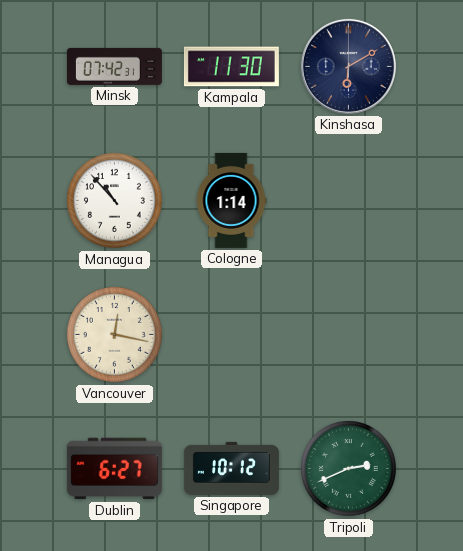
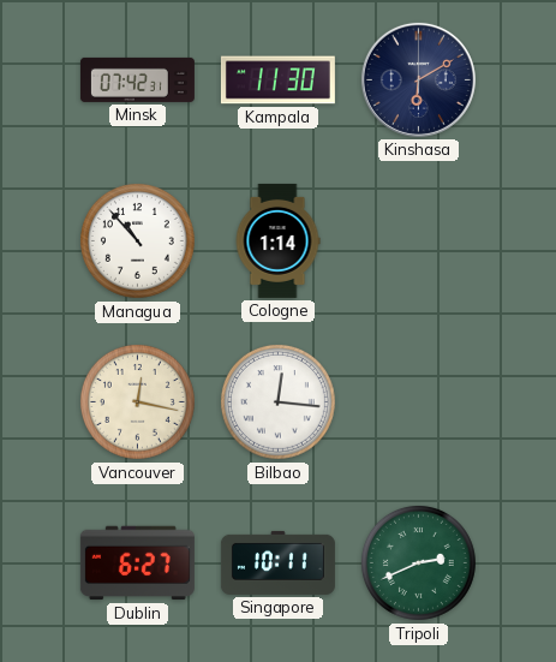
Bilbao: none -> 12:16 (277, 401)
Singapore: 10:12 -> 10:11 (277, 562)
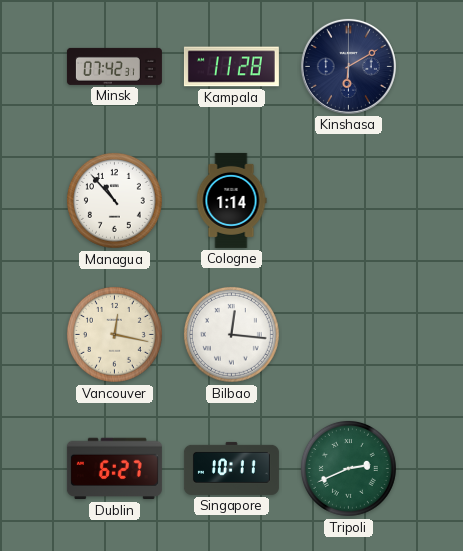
Kampala: 11:30 -> 11:28 (231, 67)
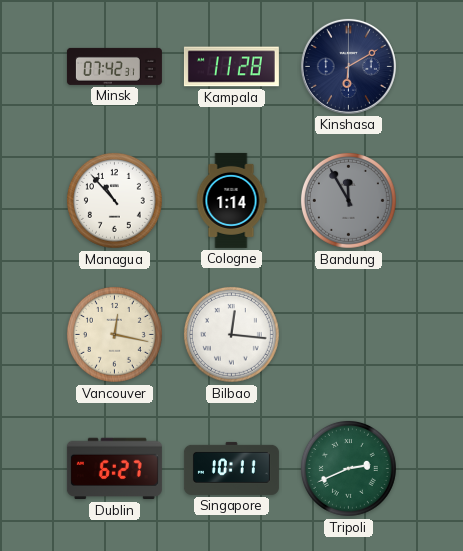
Bandung: none -> 11:55 (348, 200)
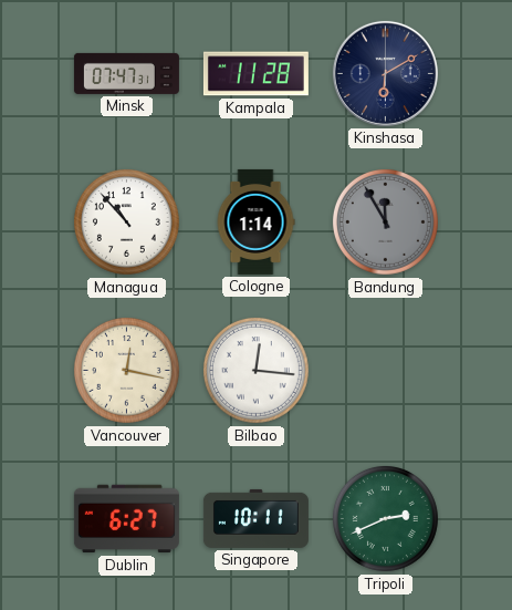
Minsk: 07:42 -> 07:47 (126, 73)
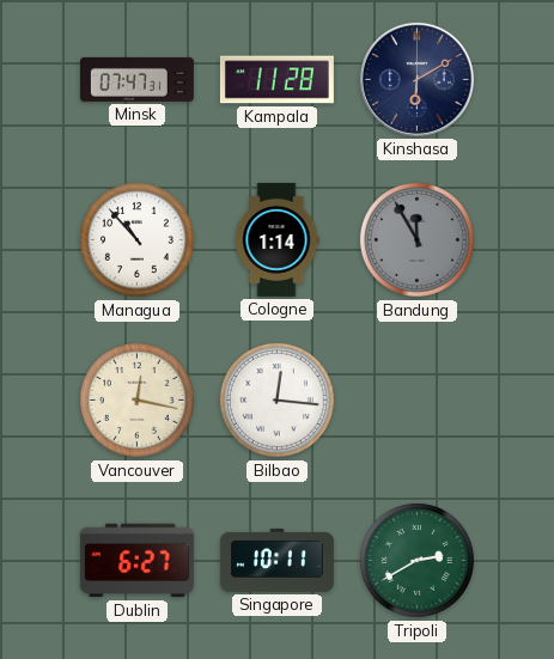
Tripoli: 2:41 -> 2:40 (416, 560)
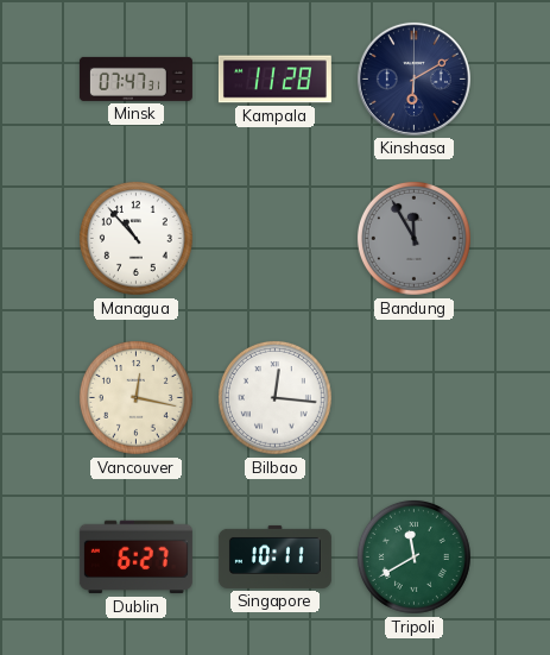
Cologne: 1:14 -> none (276, 239)
Tripoli: 2:40 -> 11:40 (413, 556)
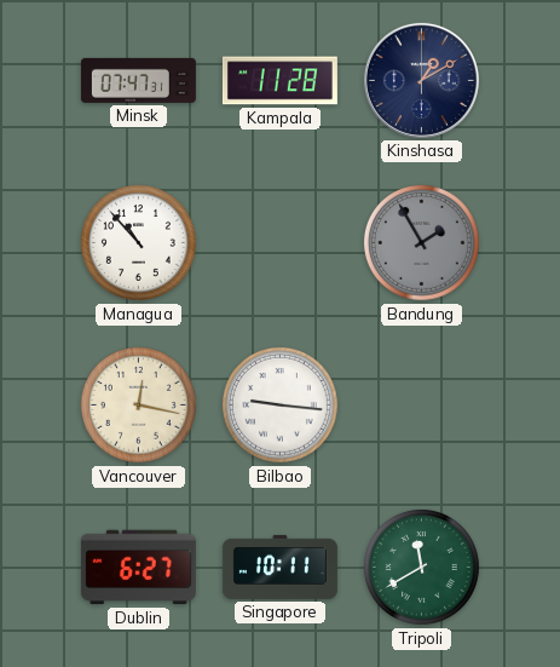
Kinshasa: 6:10 -> 1:10 (421, 80)
Bandung: 11:55 -> 1:55 (421, 242)
Bilbao: 12:16 -> 9:16 (279, 404)
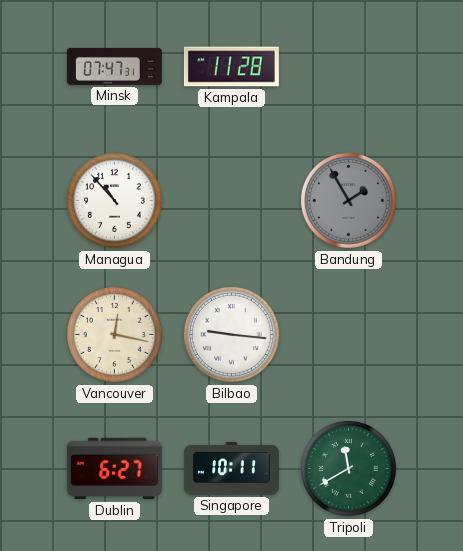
Kinshasa: 1:10 -> none (421, 80)
